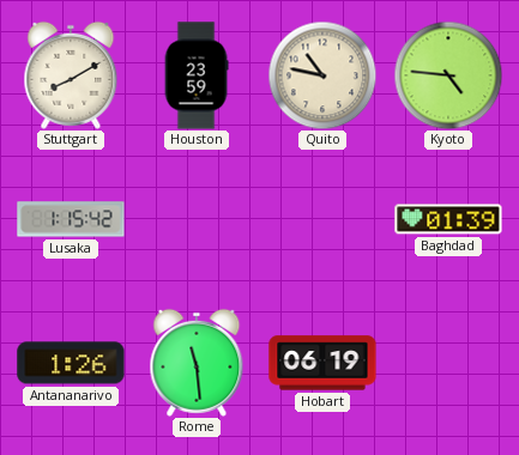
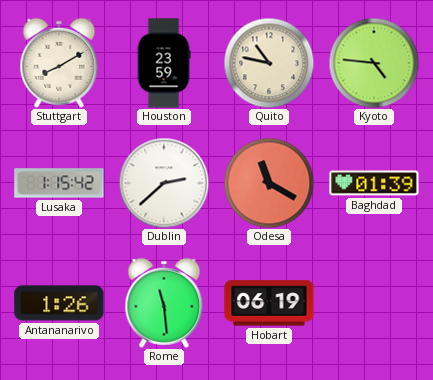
Dublin: none -> 2:38 (164, 183)
Odesa: none -> 11:20 (269, 183)
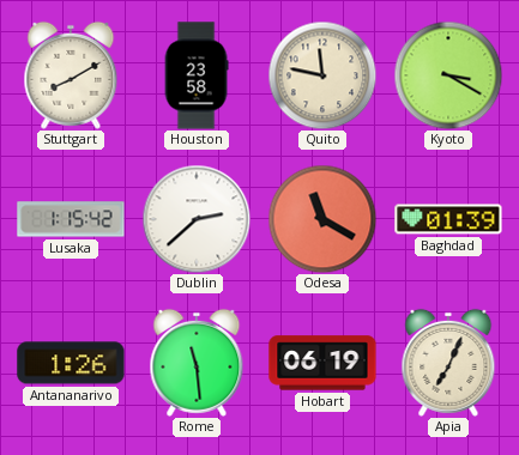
Houston: 23:59 -> 23:58 (197, 75)
Quito: 10:47 -> 11:47 (322, 75)
Kyoto: 4:46 -> 3:20 (448, 75)
Apia: none -> 7:04 (448, 363)
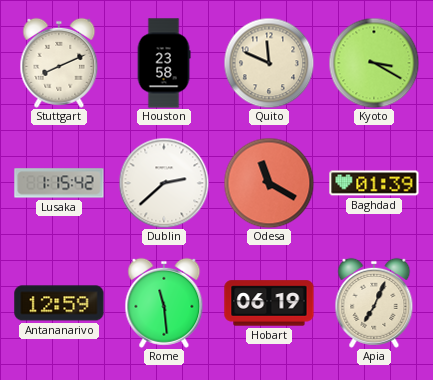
Stuttgart: 8:10 -> 8:11 (59, 63)
Quito: 11:47 -> 11:49 (269, 63)
Antananarivo: 1:26 -> 12:59 (59, 303)
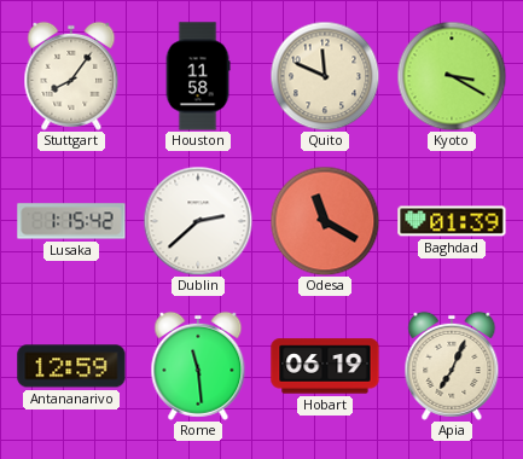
Stuttgart: 8:11 -> 8:06 (71, 76)
Houston: 23:58 -> 11:58 (198, 76)
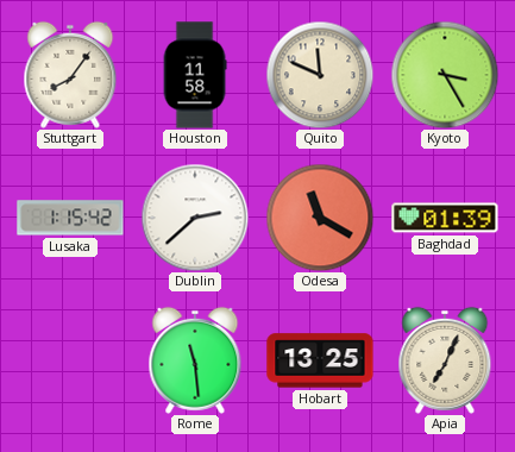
Kyoto: 3:20 -> 3:25 (445, 75)
Antananarivo: 12:59 -> none (71, 366)
Hobart: 06:19 -> 13:25 (320, 360)
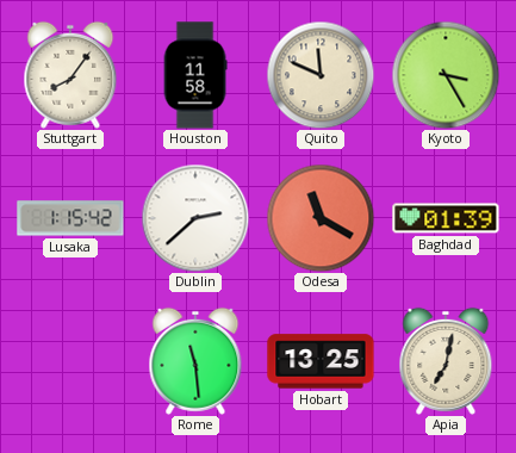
Apia: 7:04 -> 7:02 (446, 361)
